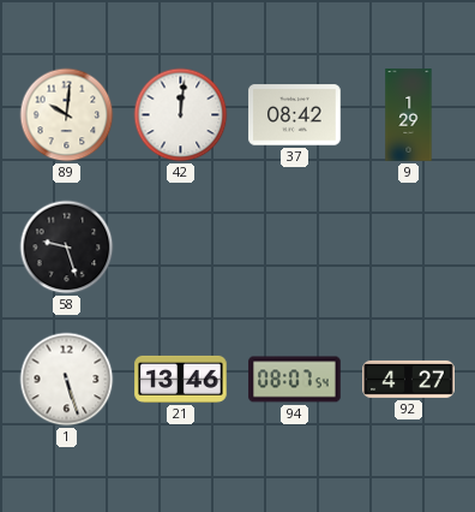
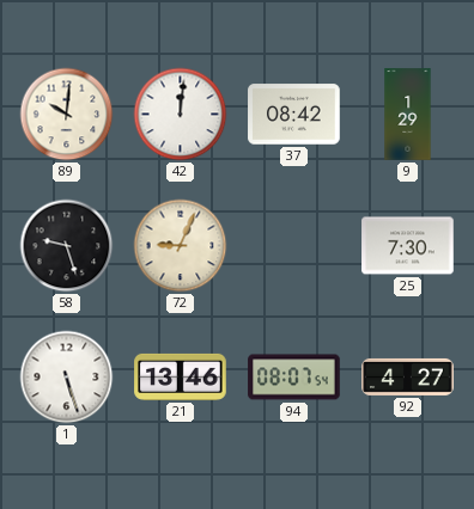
72: none -> 9:04 (181, 246)
25: none -> 7:30 (408, 246)
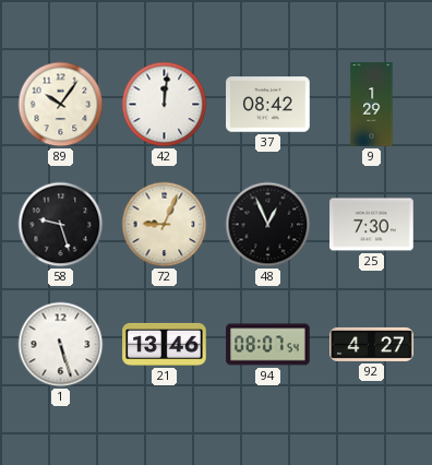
89: 10:01 -> 10:06 (61, 105)
48: none -> 12:56 (268, 225)
